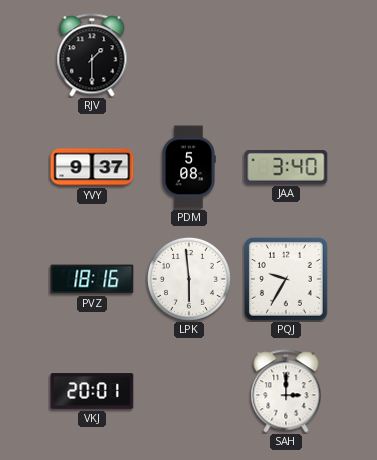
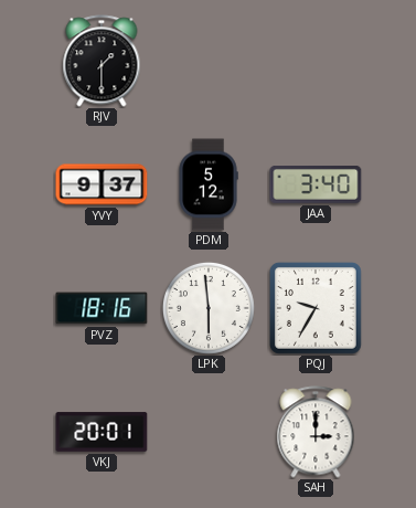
PDM: 5:08 -> 5:12 (209, 184)
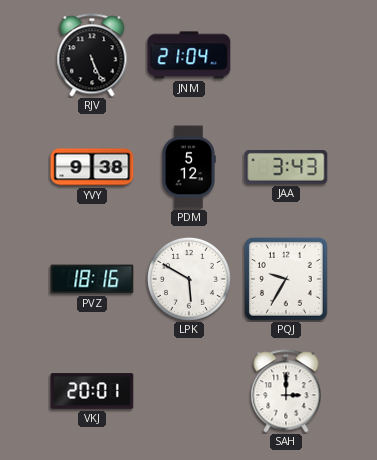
RJV: 1:30 -> 5:26 (92, 55)
JNM: none -> 21:04 (189, 55)
YVY: 9:37 -> 9:38 (92, 167)
JAA: 3:40 -> 3:43 (286, 168)
LPK: 5:59 -> 5:50 (189, 279)
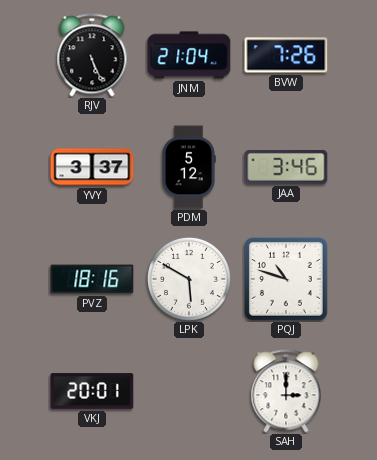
BVW: none -> 7:26 (286, 55)
YVY: 9:38 -> 3:37 (92, 167)
JAA: 3:43 -> 3:46 (286, 168)
PQJ: 9:35 -> 10:48 (286, 279)
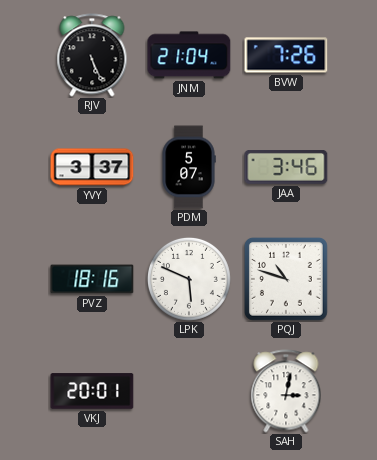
PDM: 5:12 -> 5:07 (189, 167)
LPK: 5:50 -> 5:49 (189, 279)
SAH: 3:00 -> 3:02 (286, 391)
